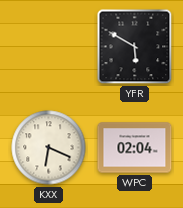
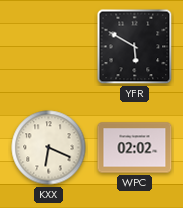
WPC: 02:04 -> 02:02 (135, 148)
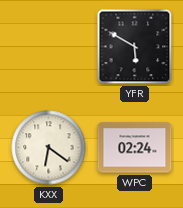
KXX: 6:19 -> 6:21 (49, 148)
WPC: 02:02 -> 02:24 (135, 148)
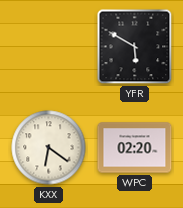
WPC: 02:24 -> 02:20 (135, 148)
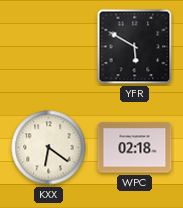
WPC: 02:20 -> 02:18 (135, 148)
